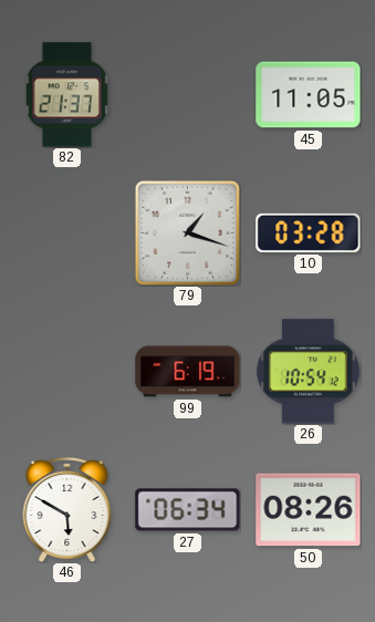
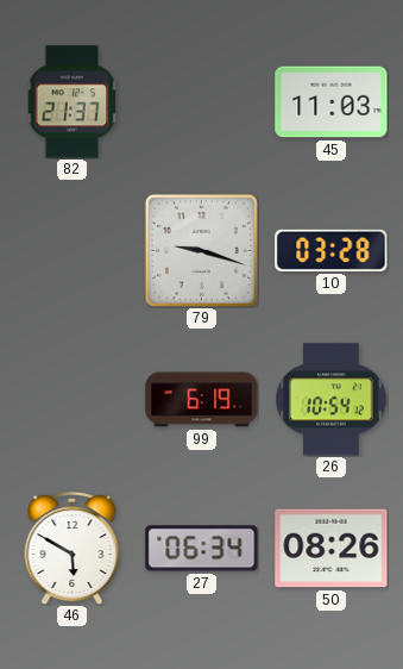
45: 11:05 -> 11:03 (332, 102)
79: 1:18 -> 9:18 (201, 250)
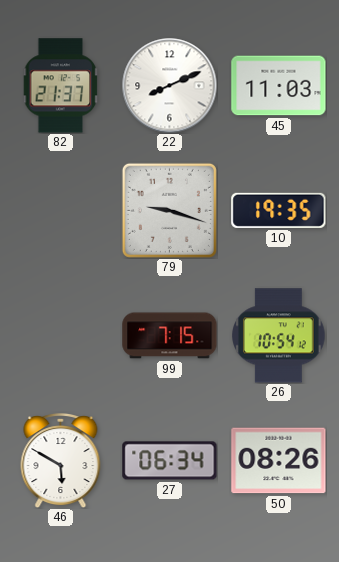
22: none -> 8:11 (169, 85)
10: 03:28 -> 19:35 (279, 210)
99: 6:19 -> 7:15 (170, 336)
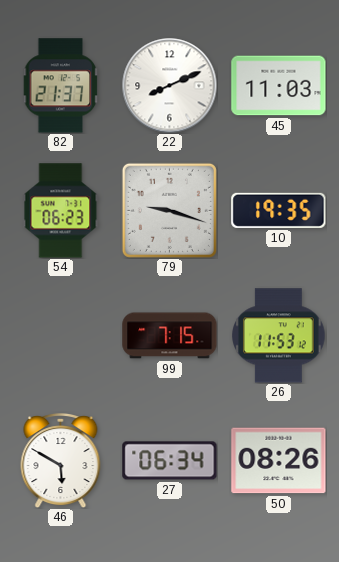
54: none -> 06:23 (61, 211)
26: 10:54 -> 11:53 (279, 336)
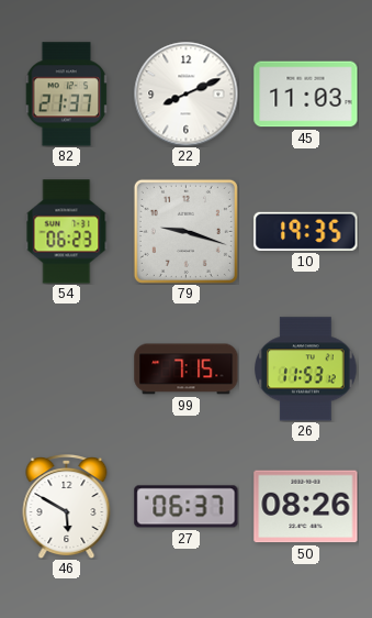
27: 06:34 -> 06:37 (187, 507)
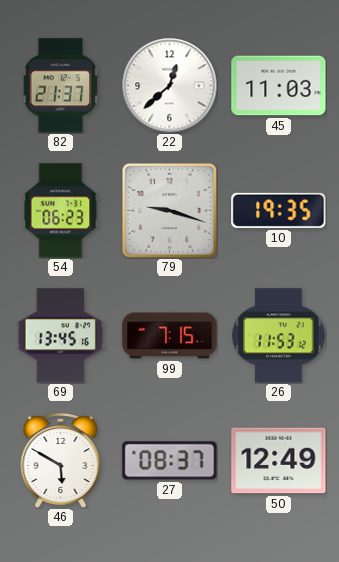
22: 8:11 -> 12:38 (169, 85)
69: none -> 13:45 (61, 336)
27: 06:37 -> 08:37 (170, 461)
50: 08:26 -> 12:49 (279, 461)
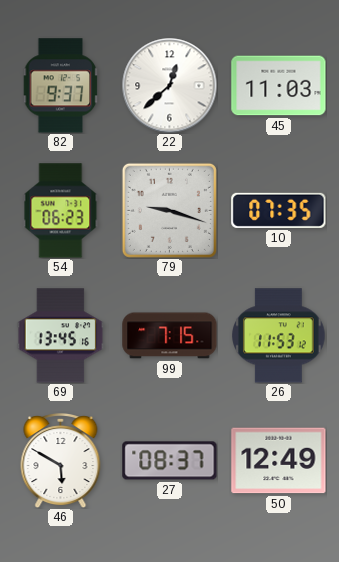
82: 21:37 -> 9:37 (61, 86)
10: 19:35 -> 07:35 (279, 210)
